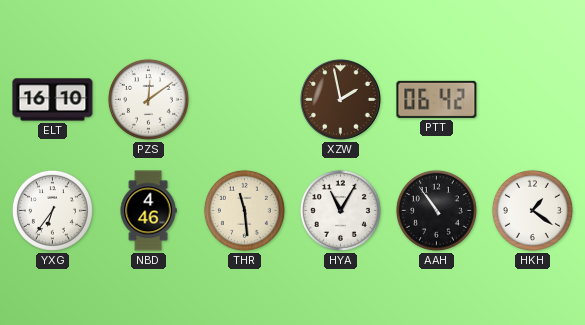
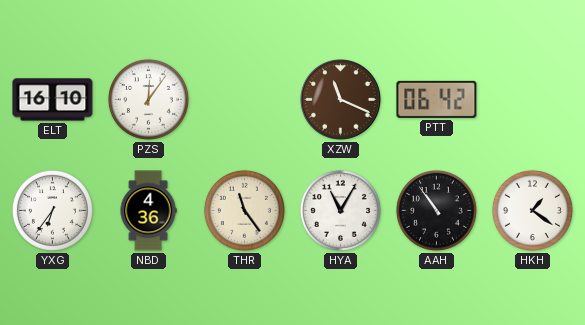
PZS: 12:09 -> 12:06 (148, 99)
XZW: 1:58 -> 11:19 (341, 100)
NBD: 4:46 -> 4:36 (148, 211)
THR: 11:29 -> 11:24 (244, 210)
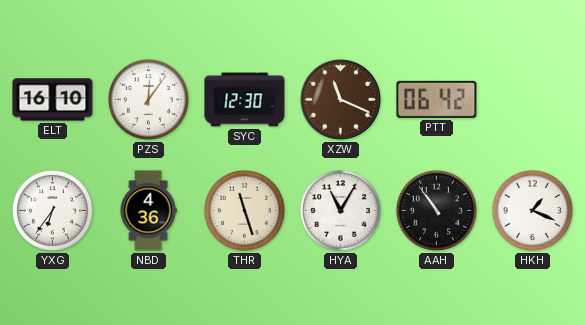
SYC: none -> 12:30 (245, 100)
THR: 11:24 -> 11:27 (244, 210)
HKH: 1:21 -> 1:19 (532, 210)
